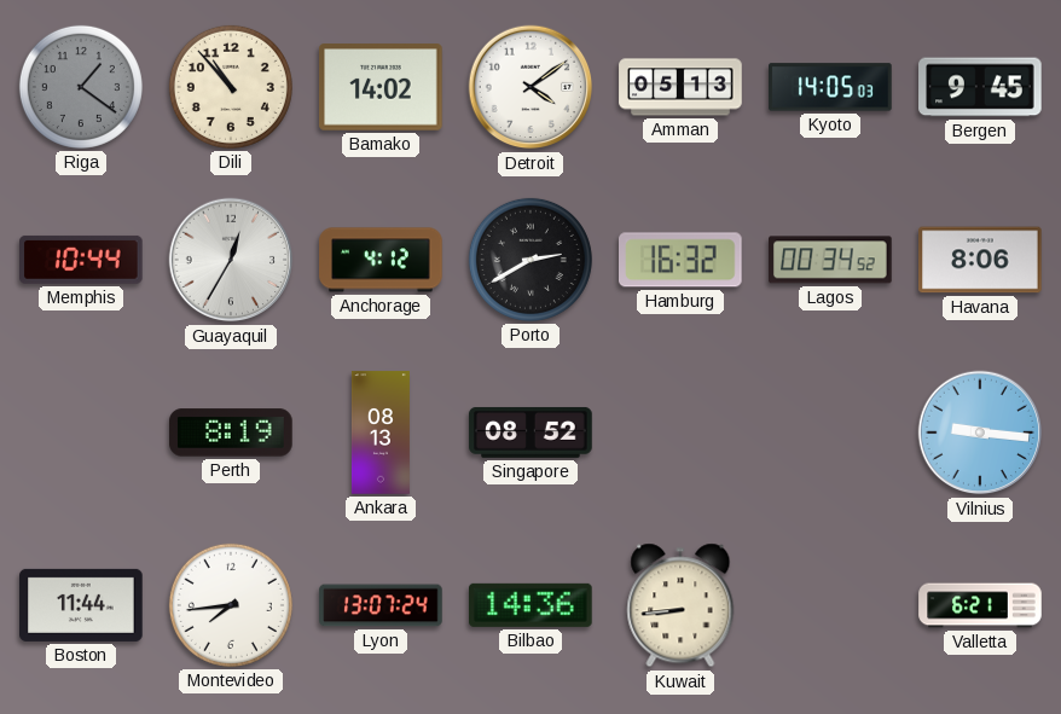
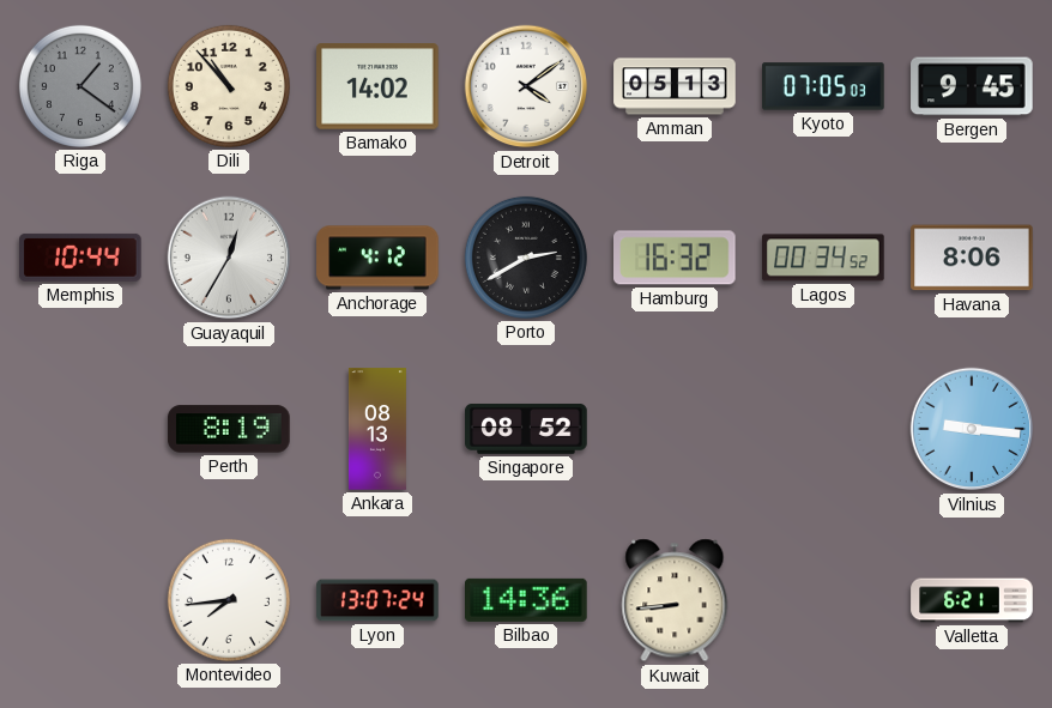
Kyoto: 14:05 -> 07:05 (823, 86)
Boston: 11:44 -> none (81, 605)
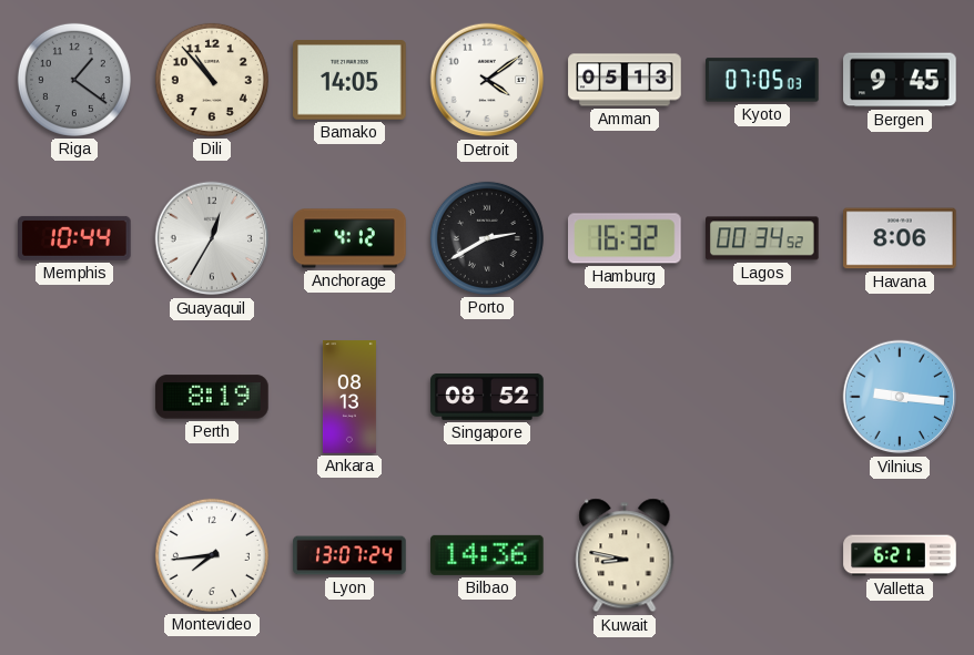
Bamako: 14:02 -> 14:05 (349, 80)
Kuwait: 8:44 -> 8:47 (625, 555)
